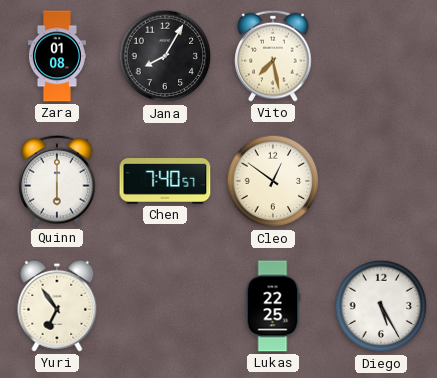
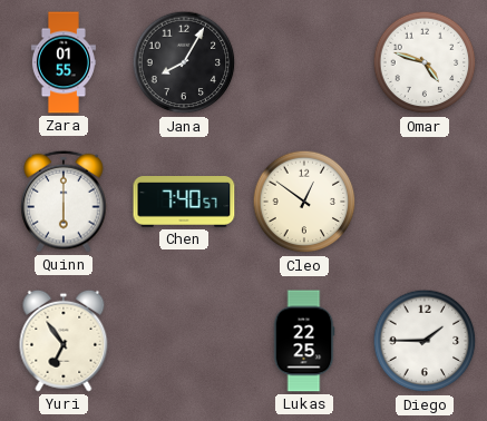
Zara: 01:08 -> 01:55 (64, 62)
Vito: 7:28 -> none (273, 56)
Omar: none -> 4:48 (425, 62)
Diego: 5:25 -> 1:45 (425, 341)
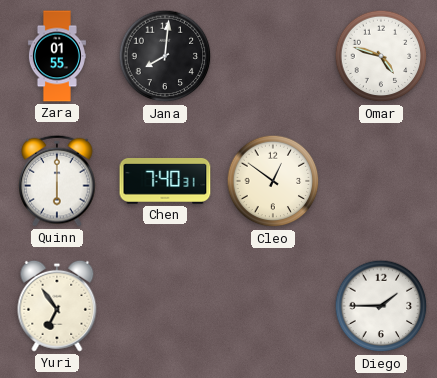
Jana: 8:05 -> 8:01 (165, 56)
Chen: 7:40:57 -> 7:40:31 (165, 182)
Lukas: 22:25 -> none (304, 341)
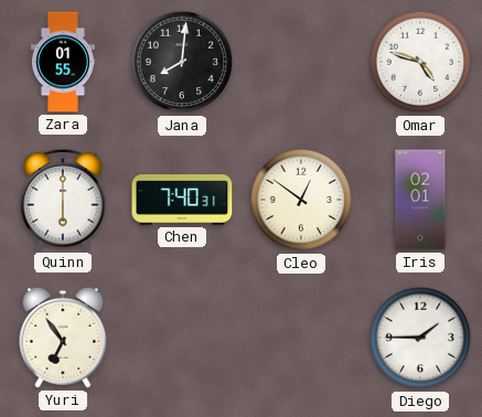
Iris: none -> 02:01 (420, 200)
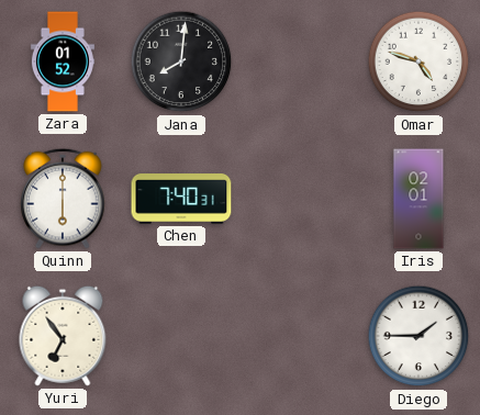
Zara: 01:55 -> 01:52 (63, 61)
Cleo: 12:51 -> none (301, 200)
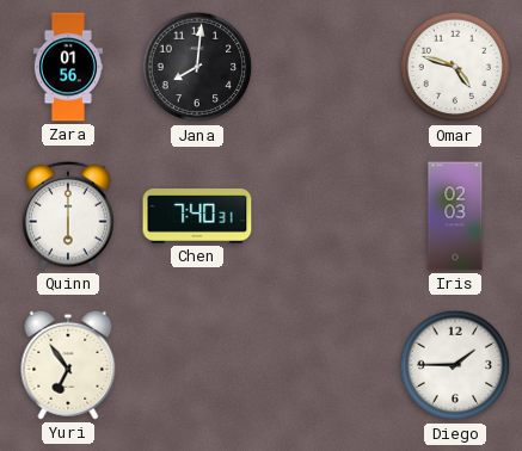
Zara: 01:52 -> 01:56 (68, 67)
Iris: 02:01 -> 02:03 (455, 216)
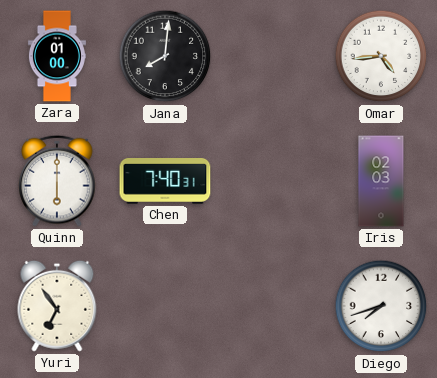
Zara: 01:56 -> 01:00 (57, 56)
Omar: 4:48 -> 4:44 (381, 56)
Diego: 1:45 -> 7:42 (381, 306)
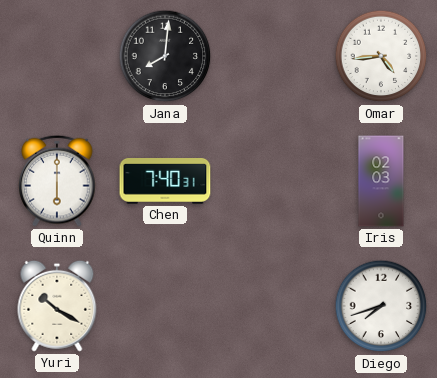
Zara: 01:00 -> none (57, 56)
Yuri: 6:54 -> 10:20 (57, 306)
